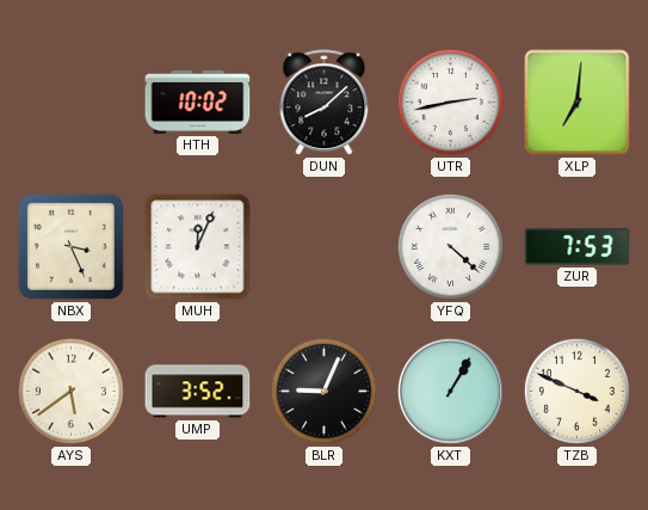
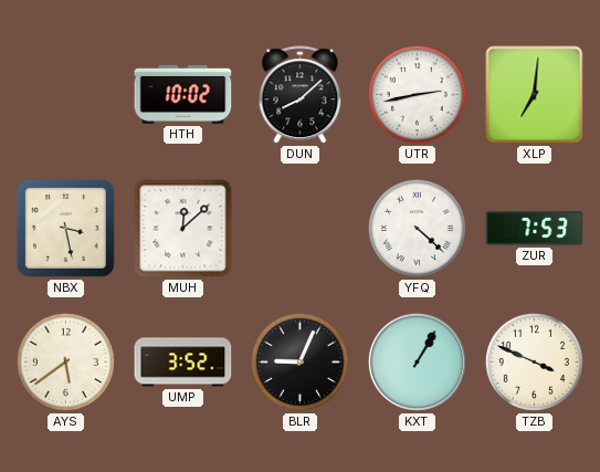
NBX: 3:26 -> 3:28 (65, 228)
MUH: 12:04 -> 12:08 (183, 229)
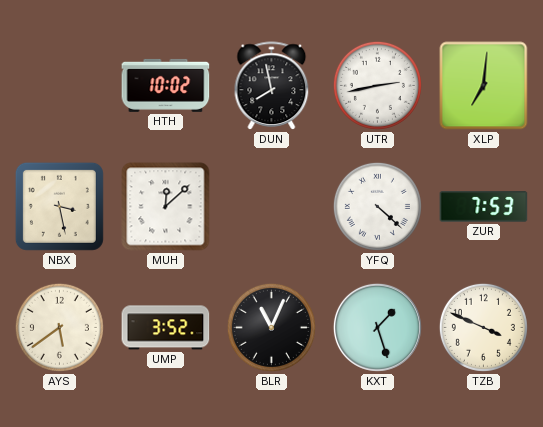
DUN: 8:08 -> 7:58 (272, 86)
BLR: 9:04 -> 11:04 (271, 327)
KXT: 1:05 -> 1:27 (377, 327)
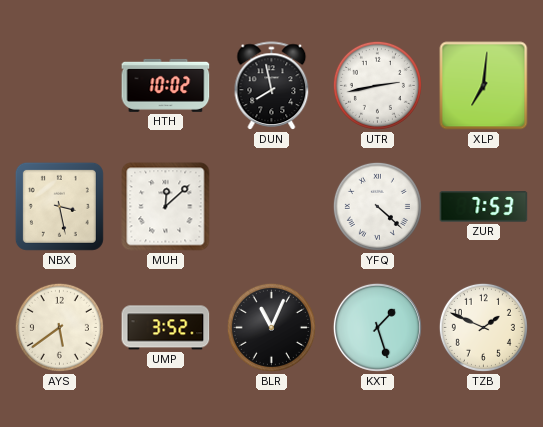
TZB: 3:49 -> 1:49 (483, 327)
